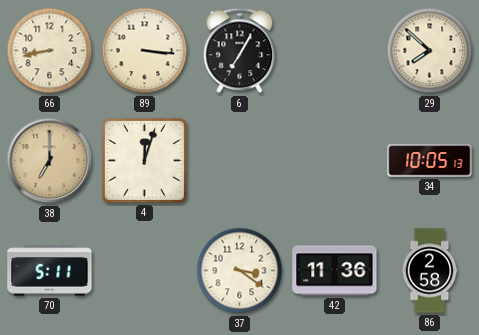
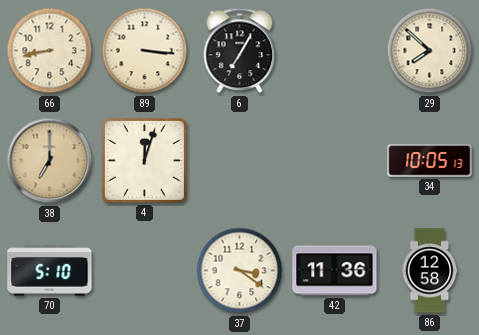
70: 5:11 -> 5:10 (50, 271)
86: 2:58 -> 12:58 (430, 271)
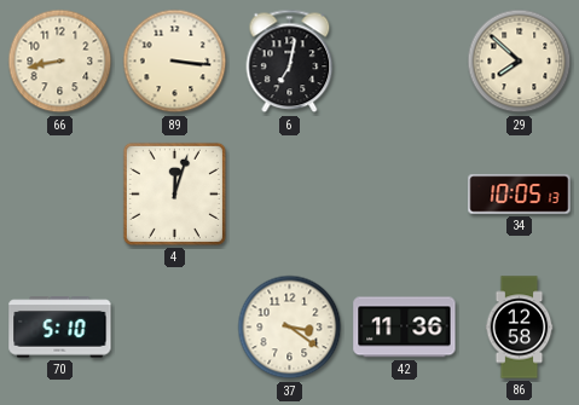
6: 7:05 -> 7:02 (290, 62)
38: 7:00 -> none (50, 161)
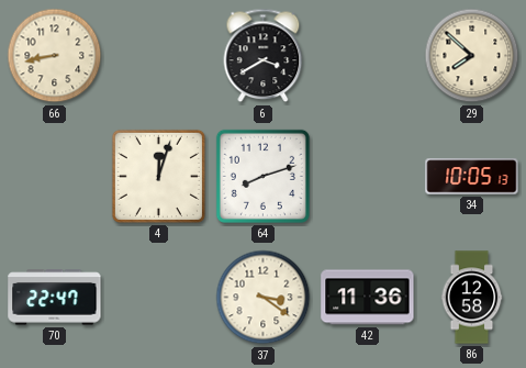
89: 3:16 -> none (175, 62)
6: 7:02 -> 3:40 (264, 56)
64: none -> 8:12 (262, 176)
70: 5:10 -> 22:47 (55, 298)
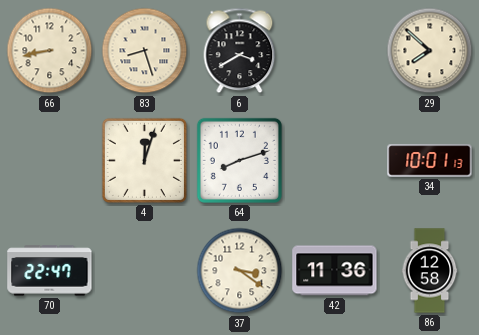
83: none -> 8:27 (145, 51)
34: 10:05 -> 10:01 (430, 161)
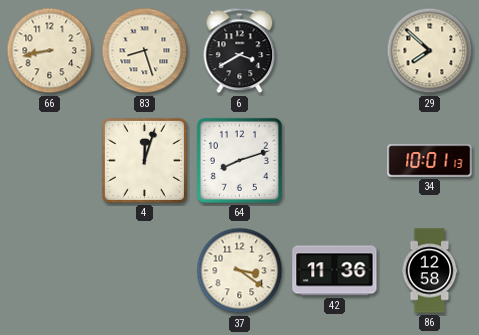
70: 22:47 -> none (50, 271)
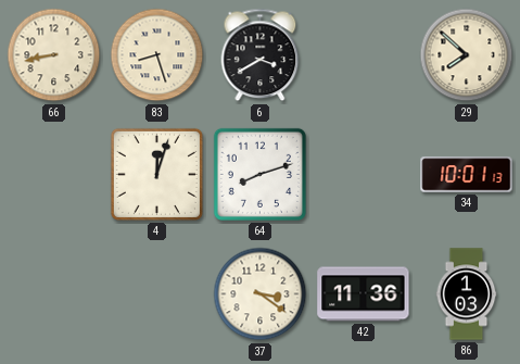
86: 12:58 -> 1:03 (467, 294)
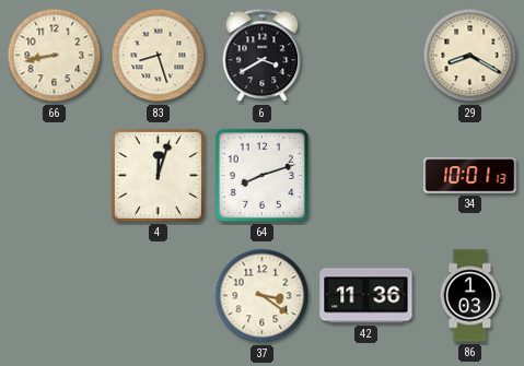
29: 7:52 -> 8:20 (470, 56)
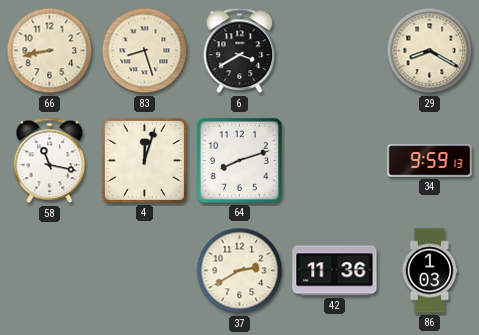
58: none -> 11:17 (50, 161)
34: 10:01 -> 9:59 (430, 161)
37: 3:21 -> 2:40 (240, 271)
